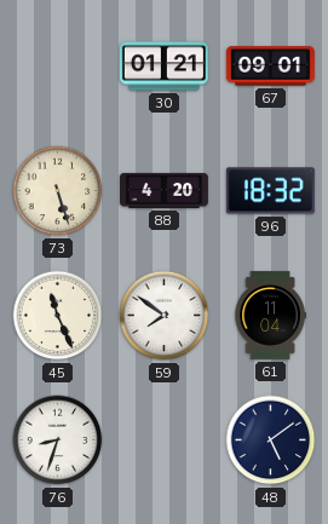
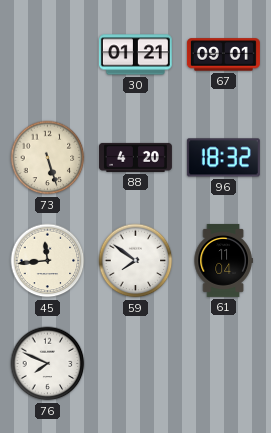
45: 11:26 -> 11:44 (48, 261)
76: 8:33 -> 7:49 (48, 364)
48: 5:09 -> none (271, 440)
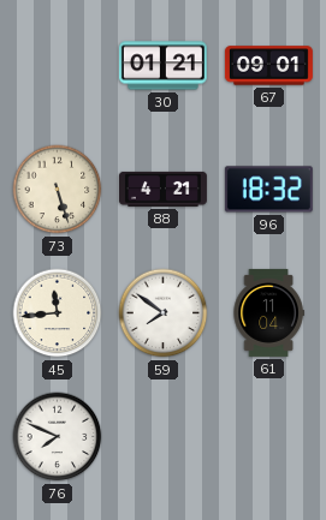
88: 4:20 -> 4:21 (162, 189)
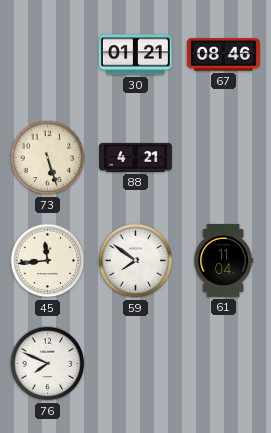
67: 09:01 -> 08:46 (223, 55)
96: 18:32 -> none (268, 190)
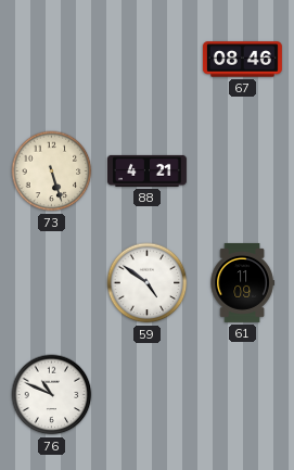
30: 01:21 -> none (135, 55)
45: 11:44 -> none (48, 261)
59: 7:51 -> 4:51 (148, 283)
61: 11:04 -> 11:09 (242, 282)
76: 7:49 -> 10:49 (52, 395)
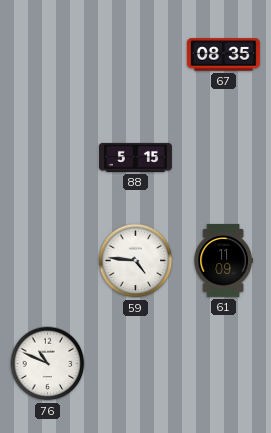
67: 08:46 -> 08:35 (223, 55)
73: 5:27 -> none (52, 172)
88: 4:21 -> 5:15 (135, 157)
59: 4:51 -> 4:46 (136, 261)
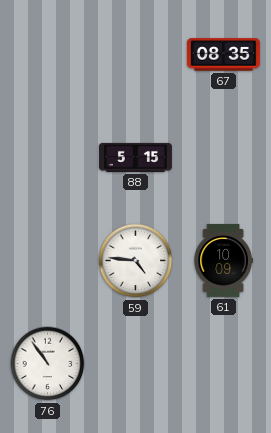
61: 11:09 -> 10:09 (223, 260)
76: 10:49 -> 10:54 (48, 364)
